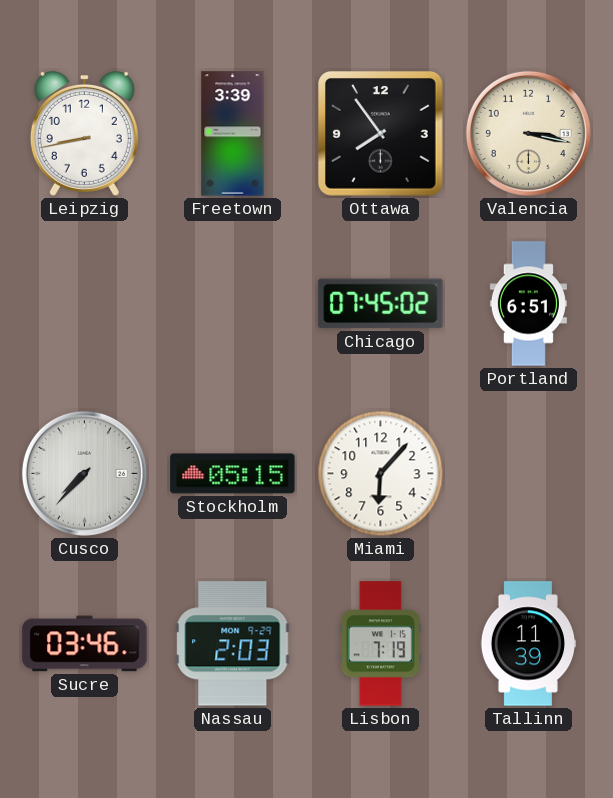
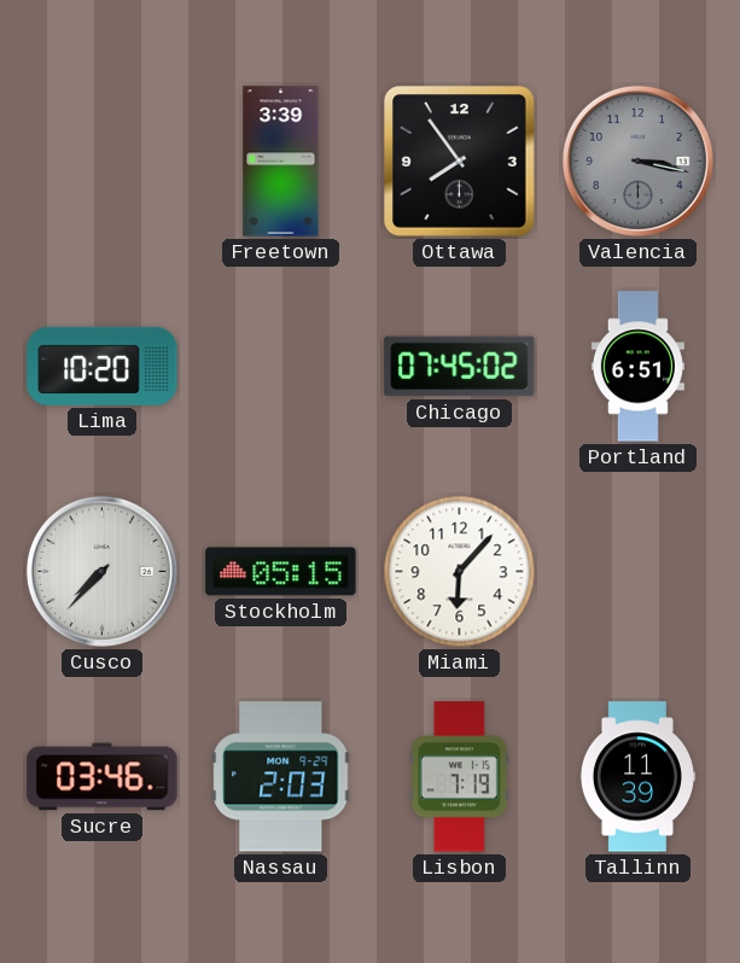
Leipzig: 8:43 -> none (84, 133)
Valencia dial: cream -> grey (637, 160)
Lima: none -> 10:20 (103, 366)
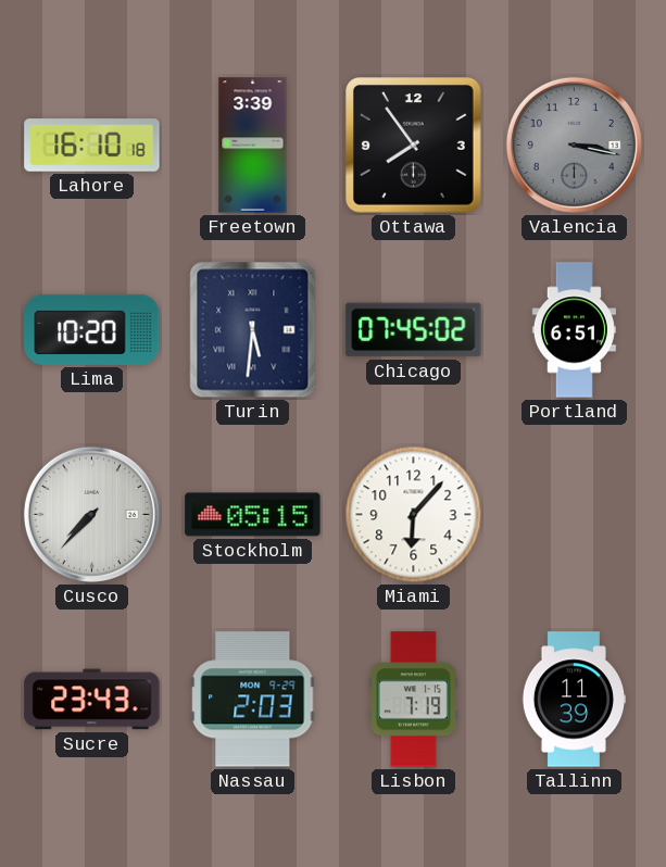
Lahore: none -> 16:10 (92, 146)
Turin: none -> 5:31 (253, 330)
Sucre: 03:46 -> 23:43 (92, 700)
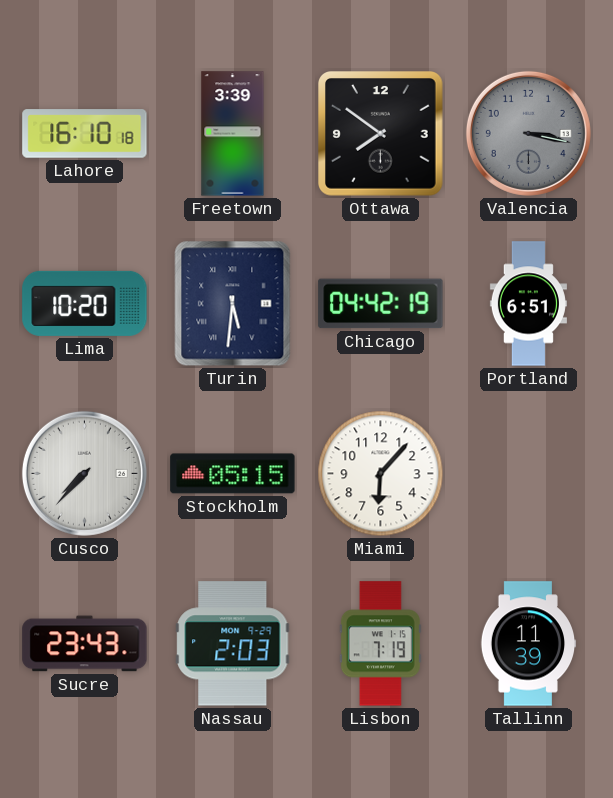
Ottawa: 7:54 -> 7:51 (381, 134)
Chicago: 07:45 -> 04:42 (381, 304)
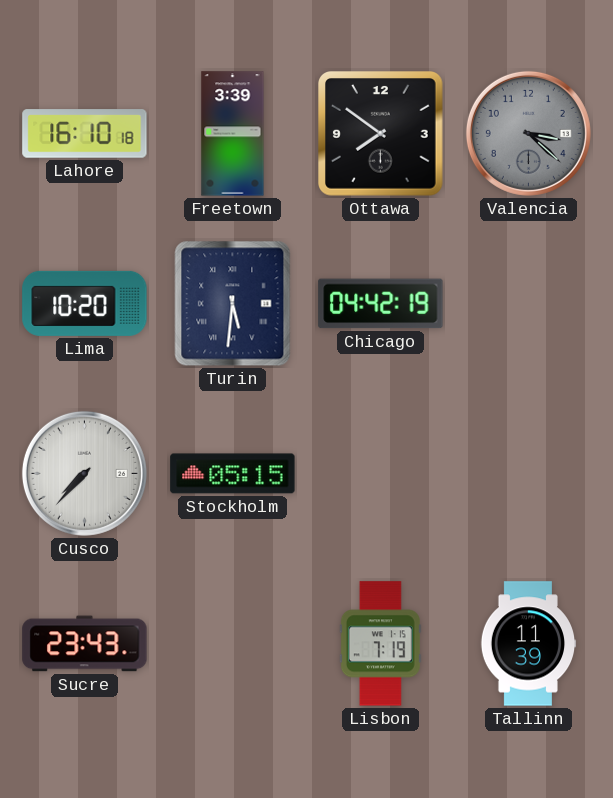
Valencia: 3:17 -> 3:22 (528, 133)
Portland: 6:51 -> none (528, 304)
Miami: 6:07 -> none (381, 474)
Nassau: 2:03 -> none (233, 644)
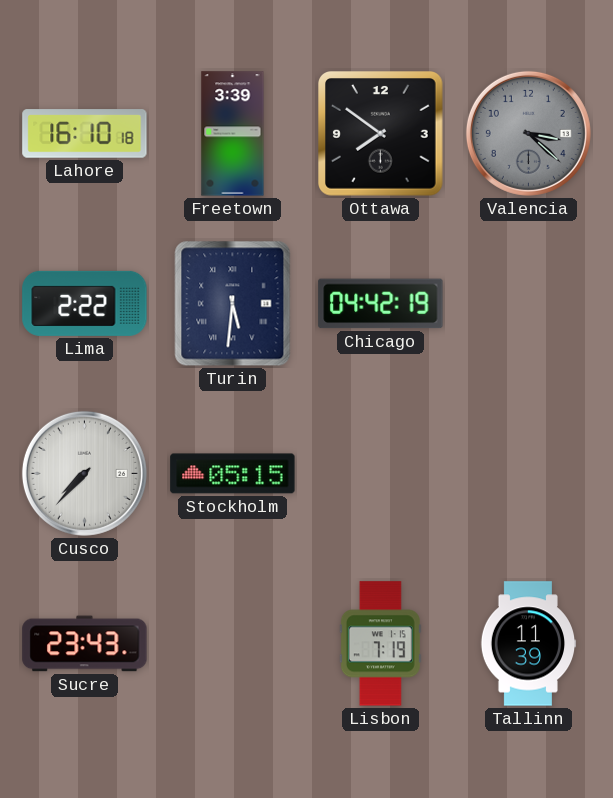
Lima: 10:20 -> 2:22 (85, 303)
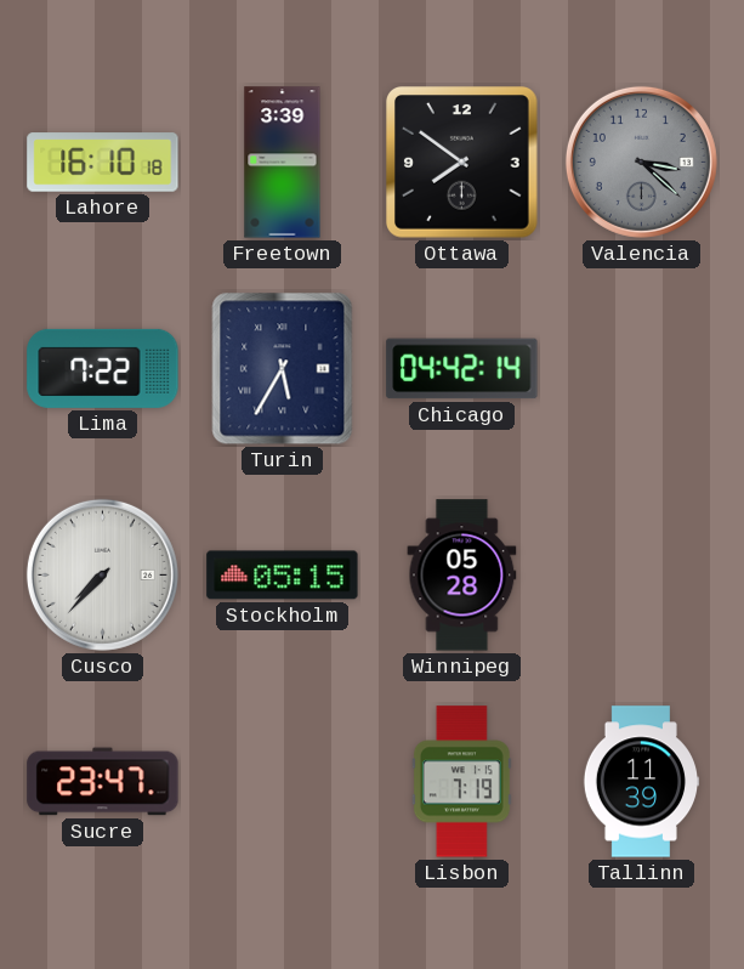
Lima: 2:22 -> 7:22 (103, 368)
Turin: 5:31 -> 5:35 (283, 369)
Chicago: 04:42:19 -> 04:42:14 (462, 369)
Winnipeg: none -> 05:28 (462, 576)
Sucre: 23:43 -> 23:47 (103, 782)
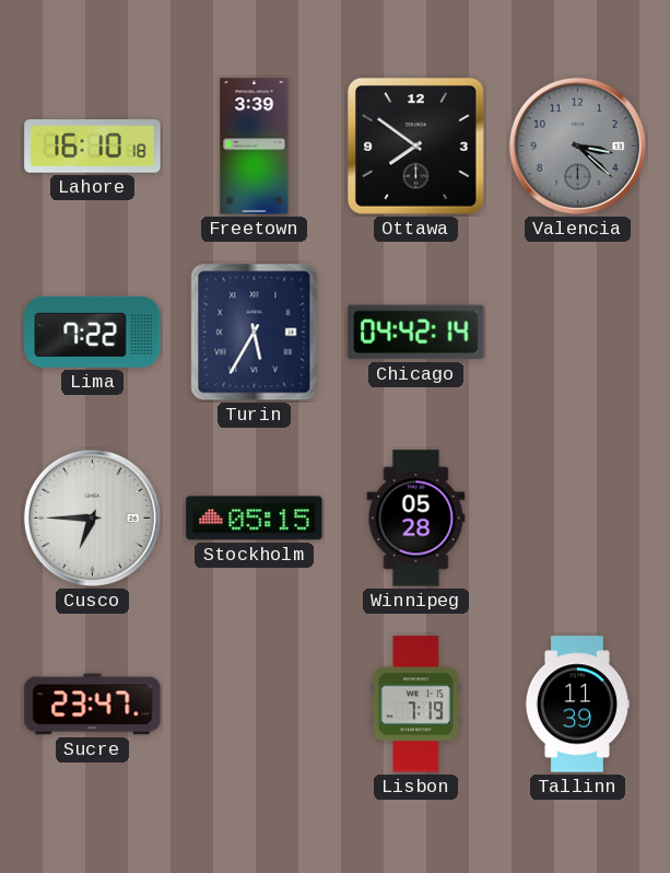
Cusco: 7:37 -> 6:45 (92, 517)
